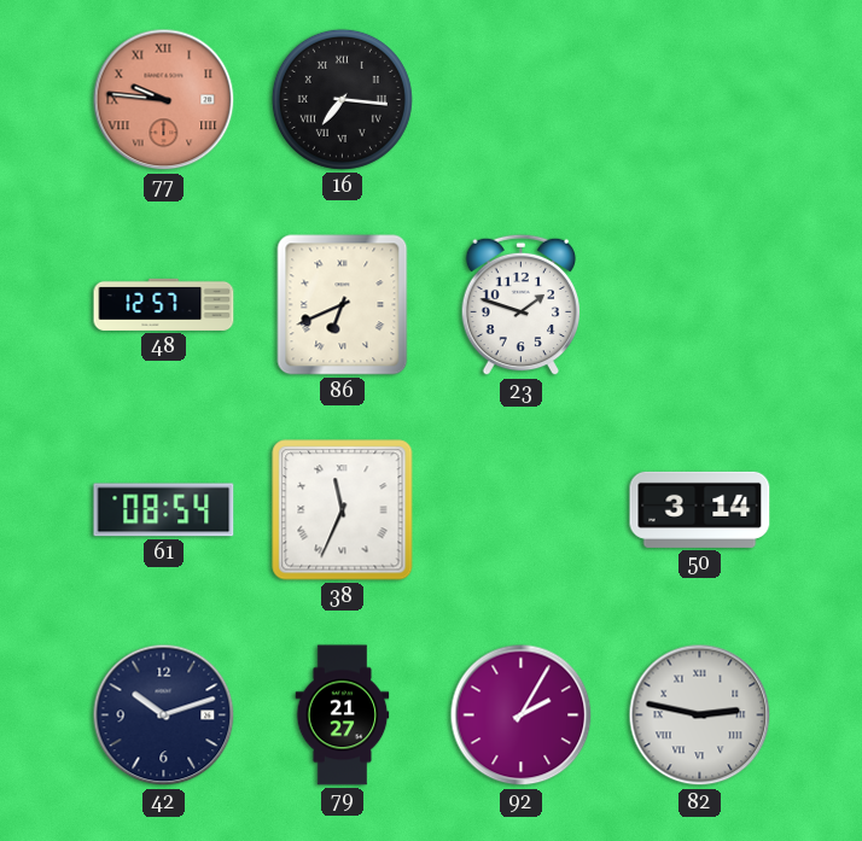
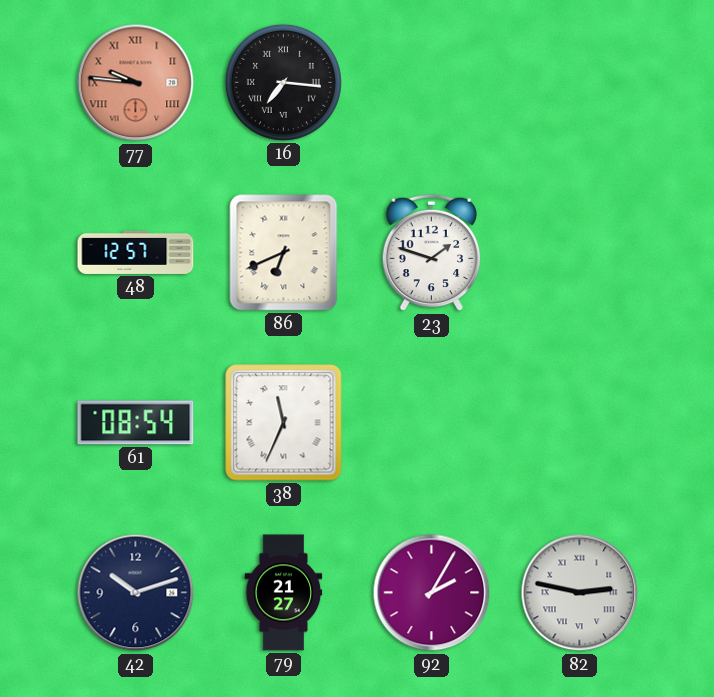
50: 3:14 -> none (700, 509)
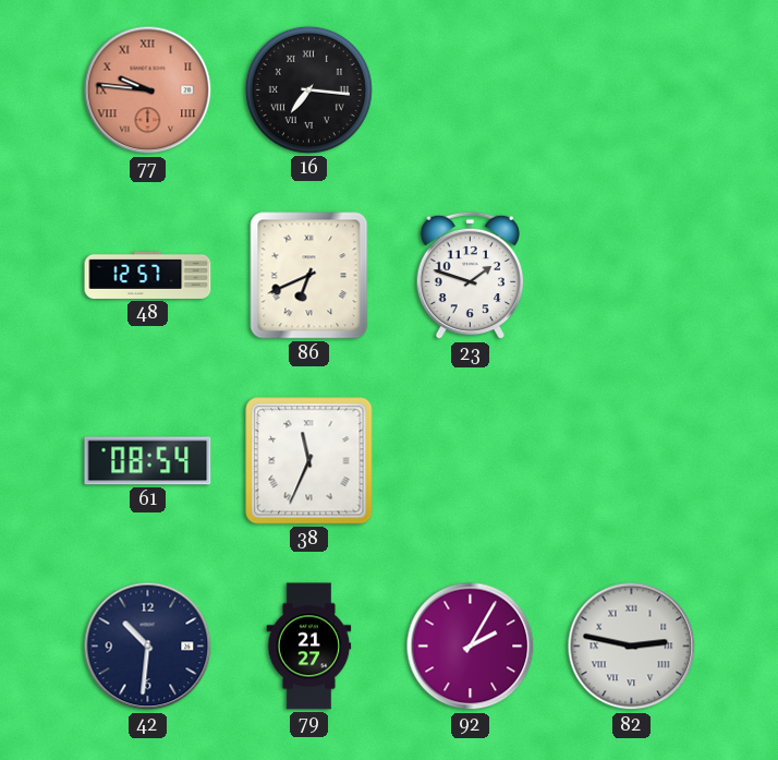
42: 10:12 -> 10:31 (148, 647)
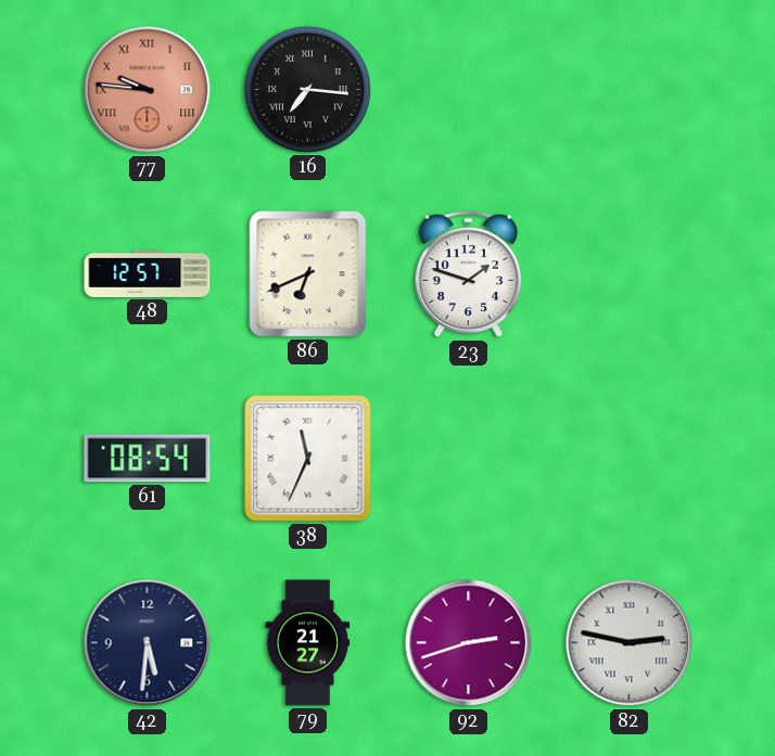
42: 10:31 -> 5:31 (148, 643)
92: 2:05 -> 2:42 (469, 643)
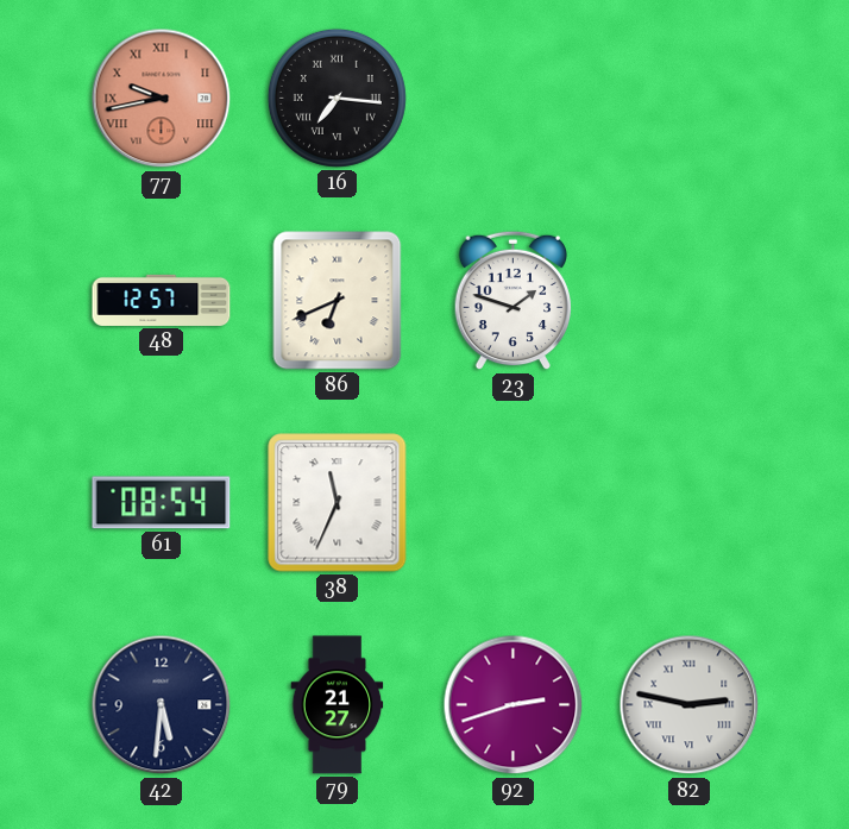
77: 9:46 -> 9:43 (162, 99)
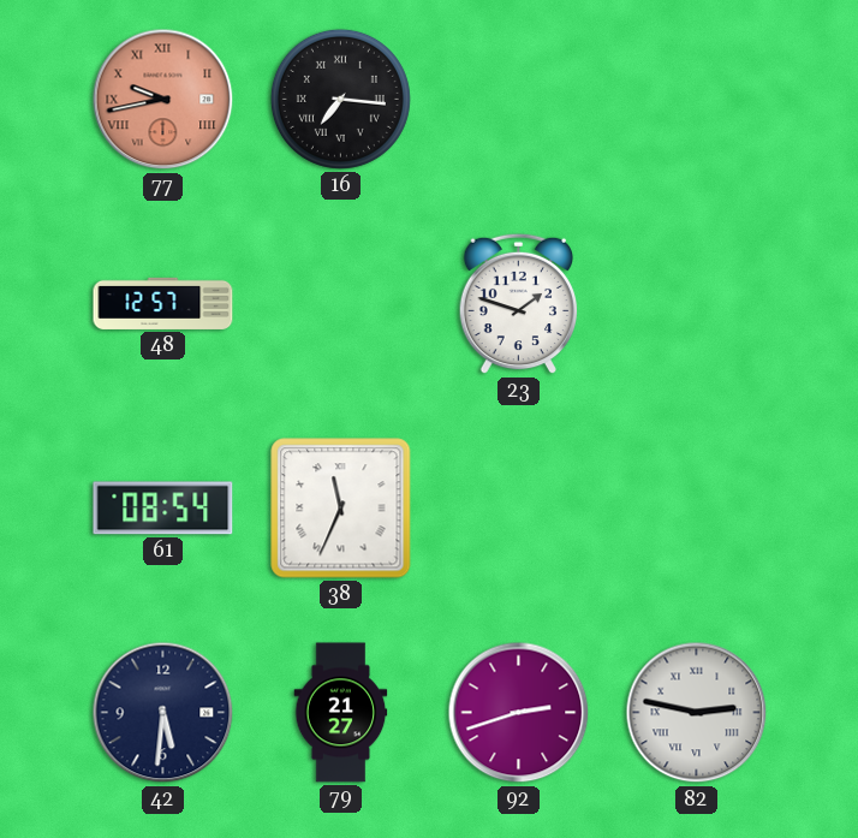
86: 6:41 -> none (338, 301)
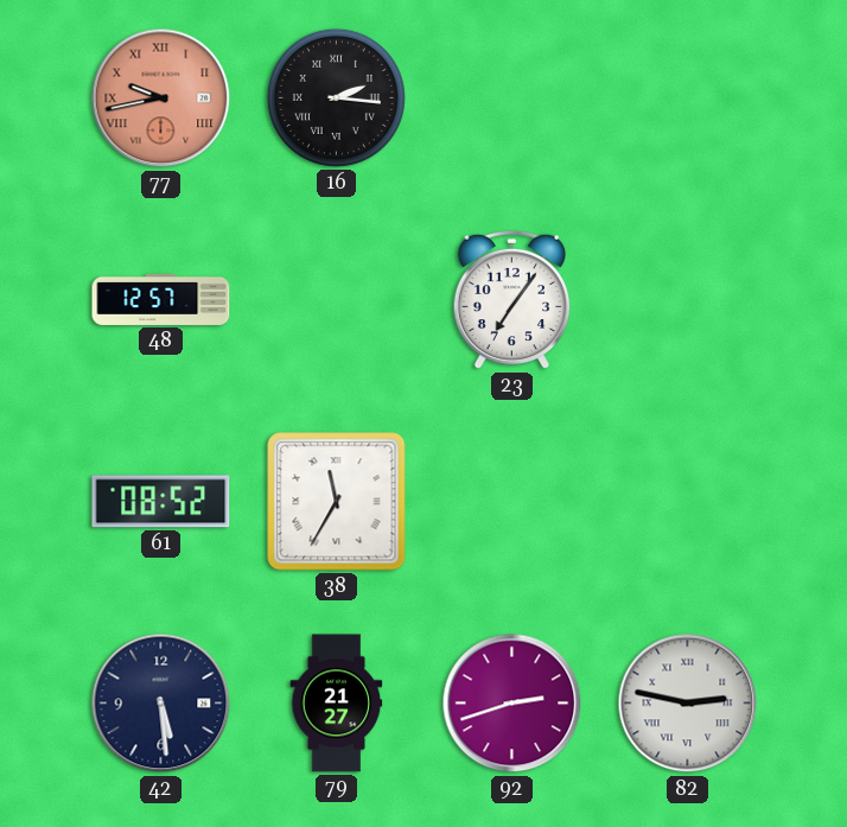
16: 7:16 -> 2:16 (336, 97)
23: 1:48 -> 7:06 (512, 300)
61: 08:54 -> 08:52 (161, 502)
38: 11:34 -> 11:35 (337, 502)
42: 5:31 -> 5:29 (161, 704)
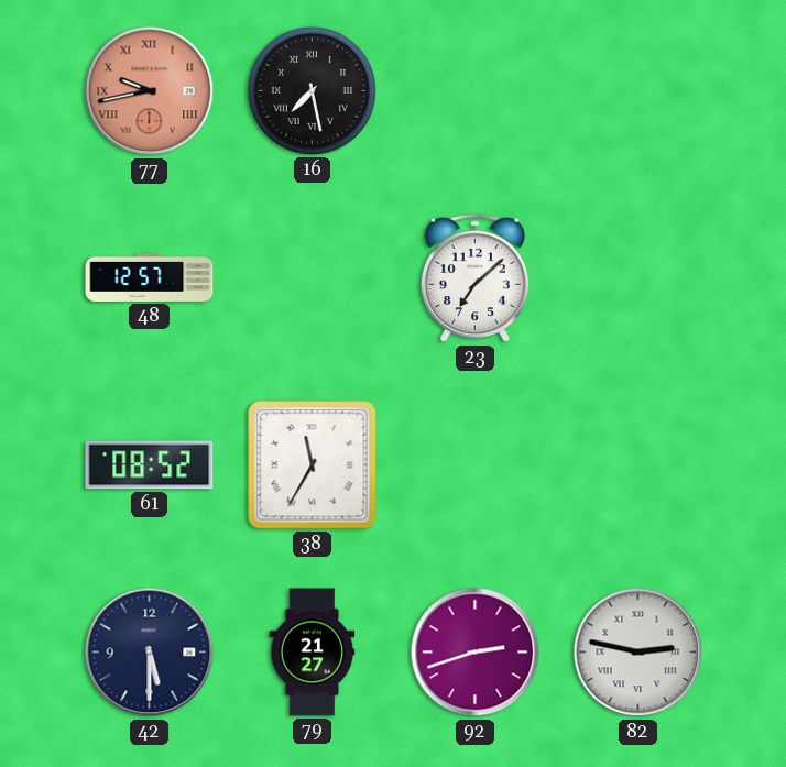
16: 2:16 -> 7:28 (312, 90)
23: 7:06 -> 7:08 (476, 278)
42: 5:29 -> 5:30 (150, 653)
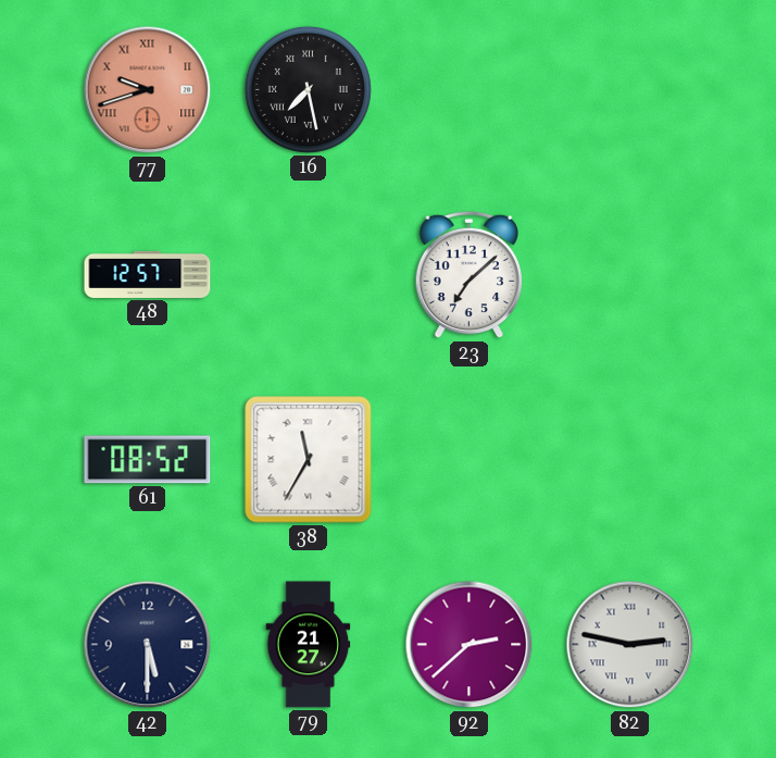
77: 9:43 -> 9:42 (148, 90)
92: 2:42 -> 2:38 (470, 645)
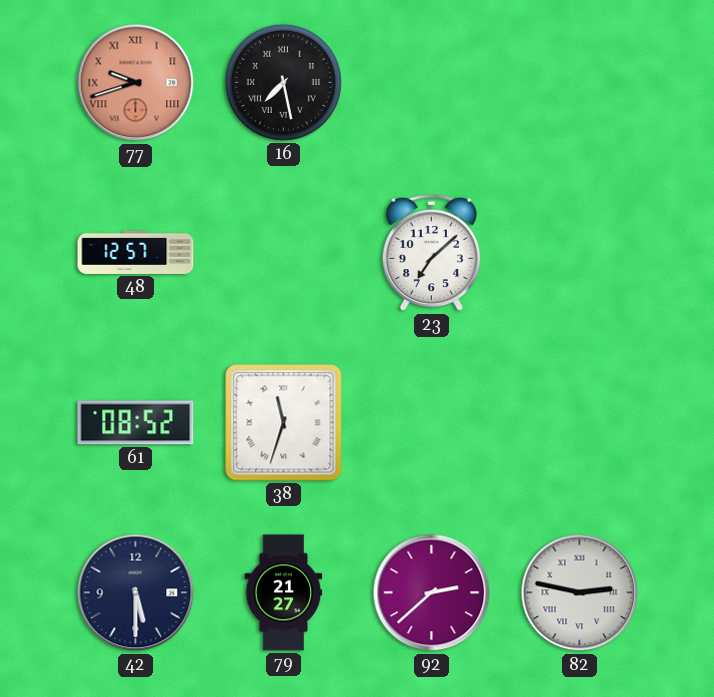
38: 11:35 -> 11:33 (284, 423)
